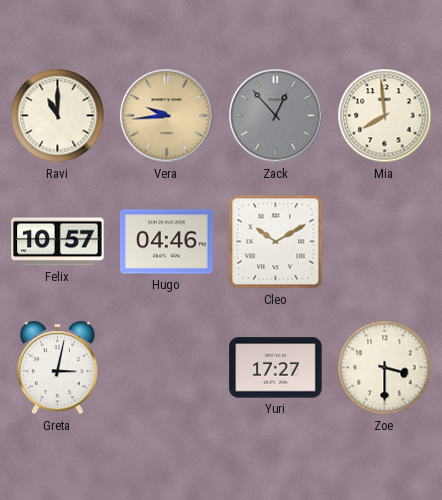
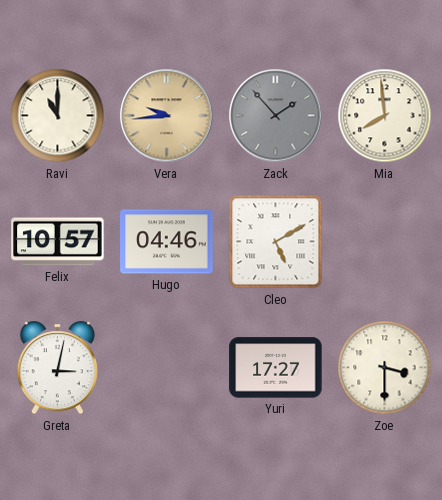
Zack: 12:53 -> 1:53 (276, 116)
Cleo: 10:10 -> 5:10 (276, 242)
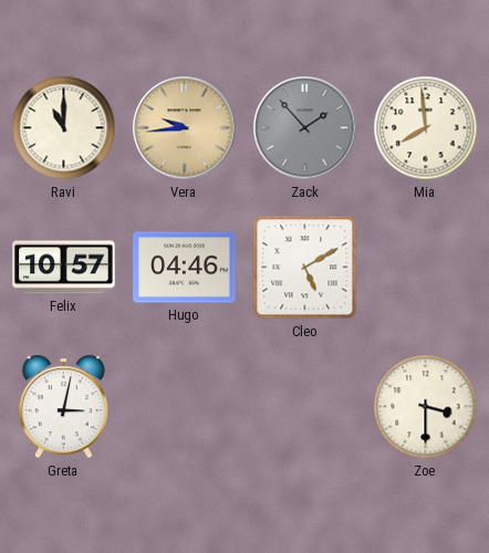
Yuri: 17:27 -> none (276, 368)
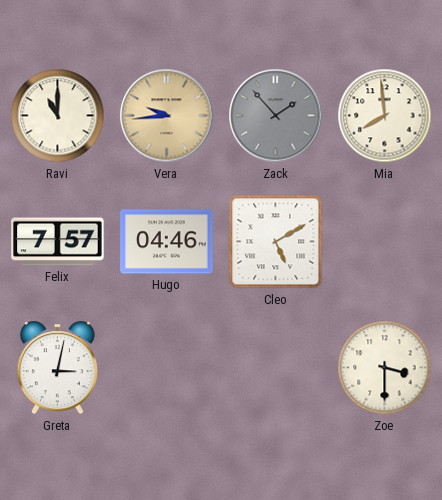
Felix: 10:57 -> 7:57 (58, 242)
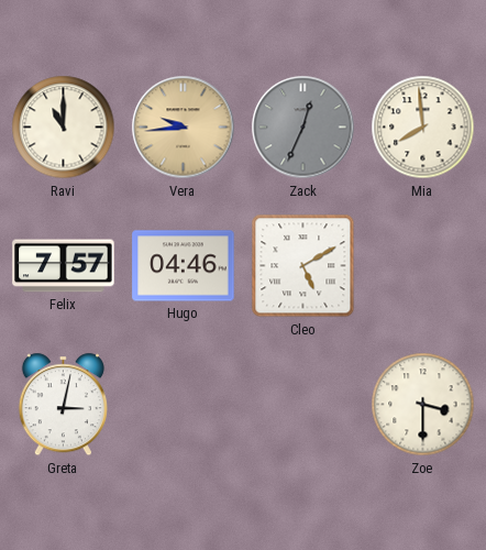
Zack: 1:53 -> 12:34 (303, 128)
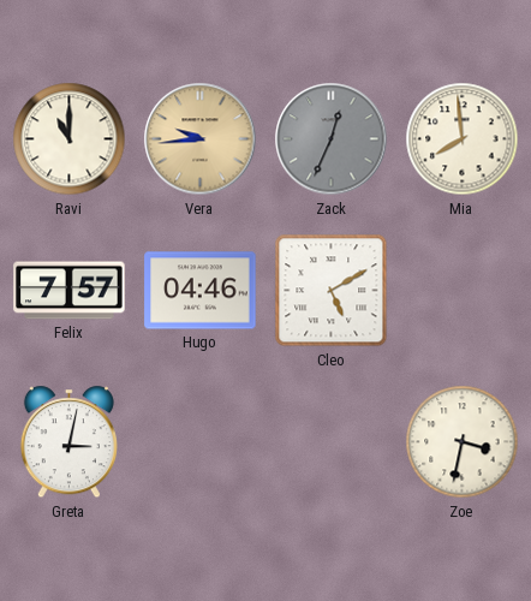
Zoe: 3:30 -> 3:32 (463, 442)
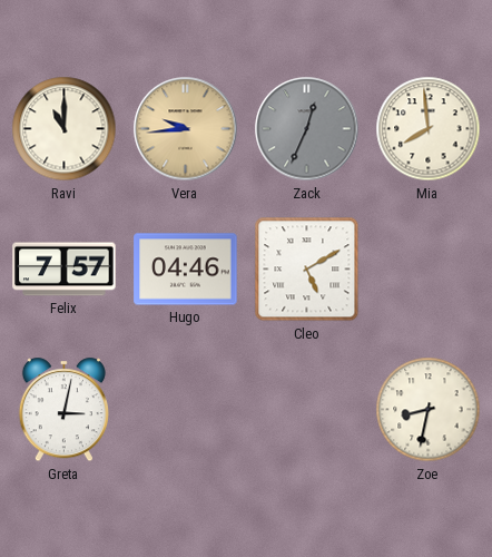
Zoe: 3:32 -> 8:32 (429, 410)
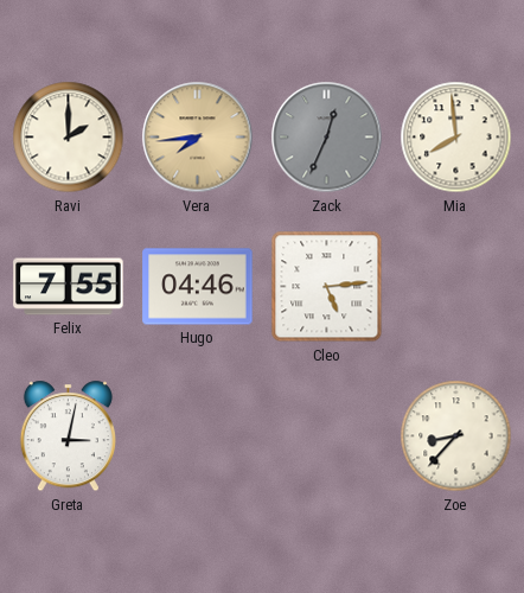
Ravi: 11:00 -> 2:00 (69, 138)
Vera: 9:44 -> 7:44 (198, 138)
Felix: 7:57 -> 7:55 (69, 287)
Cleo: 5:10 -> 5:14 (327, 287)
Zoe: 8:32 -> 8:37 (456, 436)
